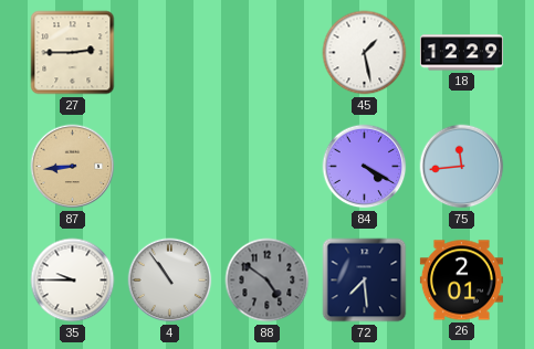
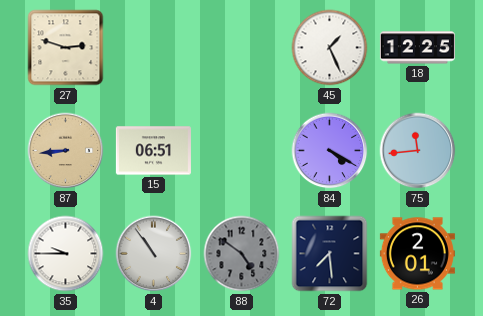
27: 2:45 -> 2:48 (66, 48)
45: 1:28 -> 1:26 (330, 48)
18: 12:29 -> 12:25 (417, 48)
15: none -> 06:51 (153, 151)
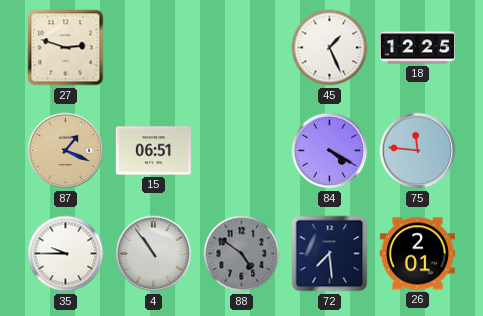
87: 8:44 -> 1:19 (66, 151)
75: 11:44 -> 11:46 (418, 151)
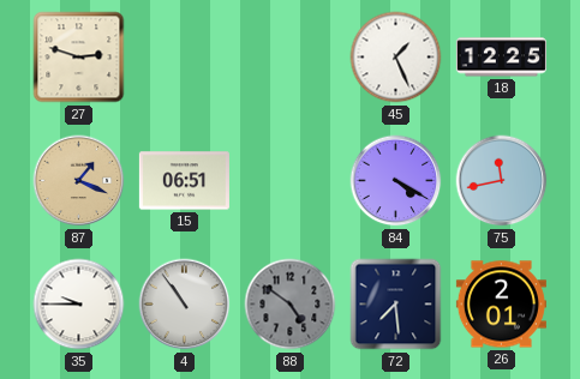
75: 11:46 -> 11:43 (502, 181)
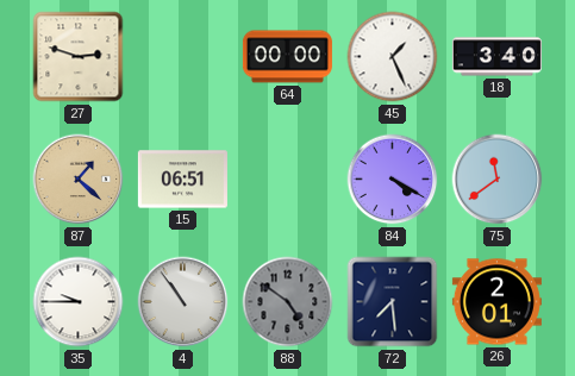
64: none -> 00:00 (287, 57)
18: 12:25 -> 3:40 (496, 57)
87: 1:19 -> 1:22 (79, 180)
75: 11:43 -> 11:39 (498, 180)
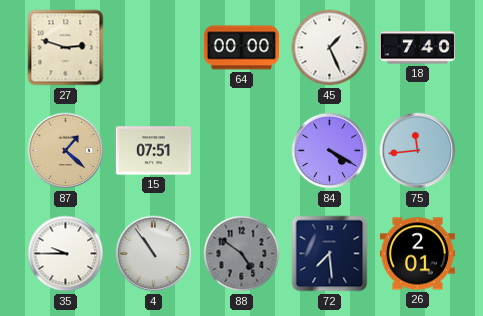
18: 3:40 -> 7:40 (417, 48)
15: 06:51 -> 07:51 (153, 151)
75: 11:39 -> 11:44 (418, 151)
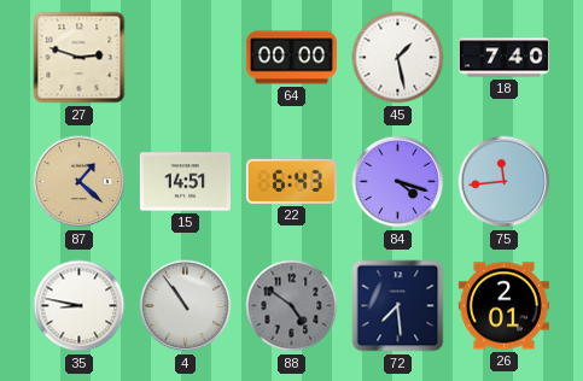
45: 1:26 -> 1:28 (398, 58)
15: 07:51 -> 14:51 (185, 182)
22: none -> 6:43 (291, 181)
84: 4:20 -> 4:18 (398, 182)
35: 9:45 -> 8:47 (80, 306)
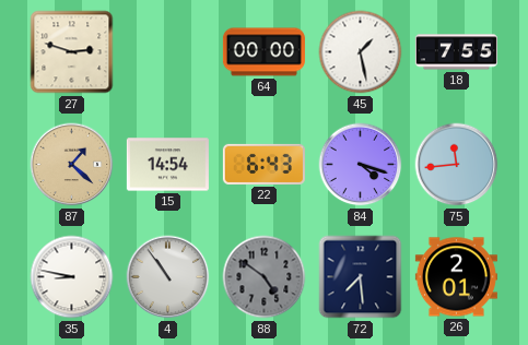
18: 7:40 -> 7:55 (456, 52)
15: 14:51 -> 14:54 (167, 165)
